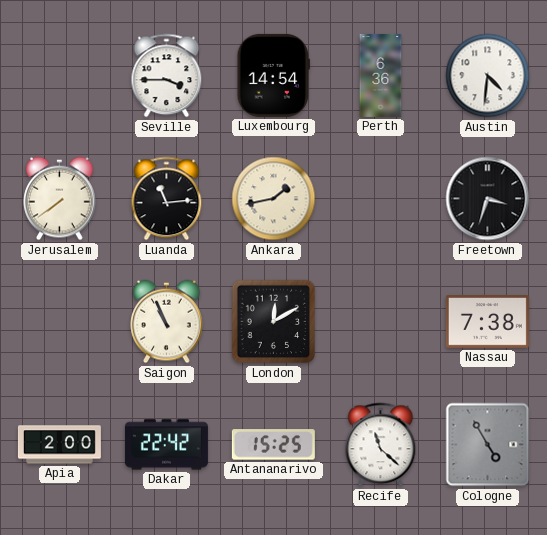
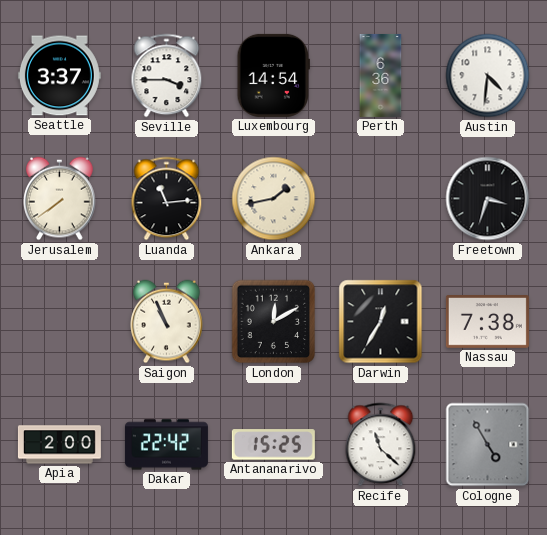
Seattle: none -> 3:37 (59, 76)
Darwin: none -> 12:35 (381, 322)
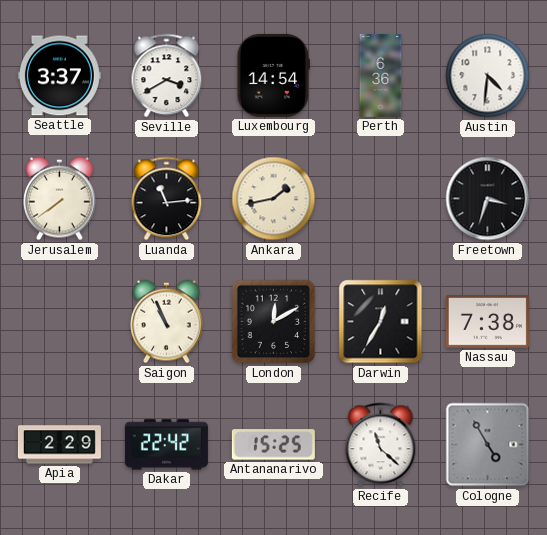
Seville: 3:45 -> 3:40 (167, 76)
Apia: 2:00 -> 2:29 (59, 445)
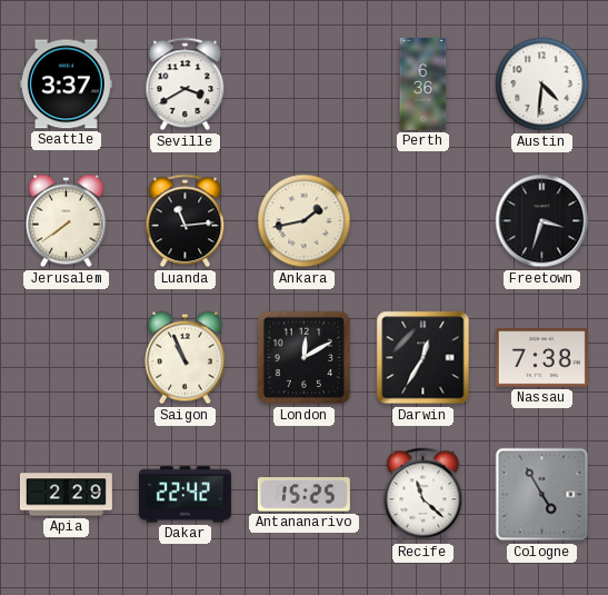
Luxembourg: 14:54 -> none (273, 75)
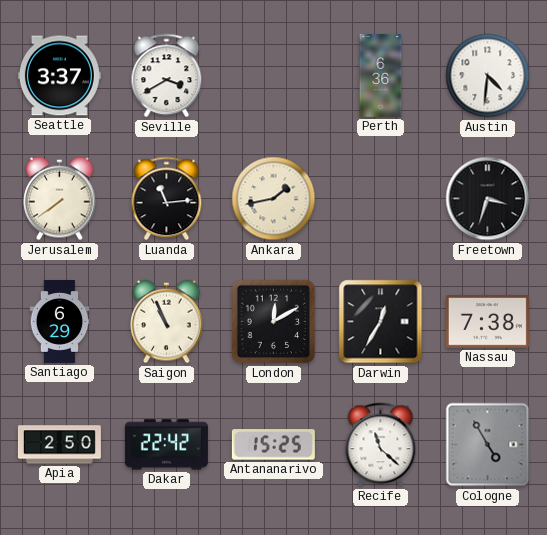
Santiago: none -> 6:29 (60, 321)
Apia: 2:29 -> 2:50 (59, 445)
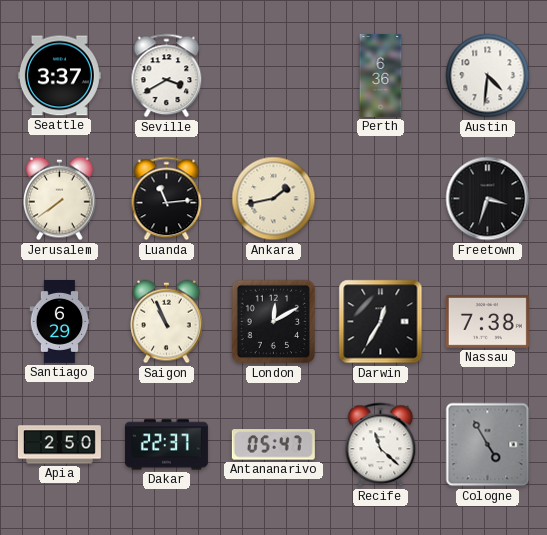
Dakar: 22:42 -> 22:37 (166, 445)
Antananarivo: 15:25 -> 05:47 (273, 445)
